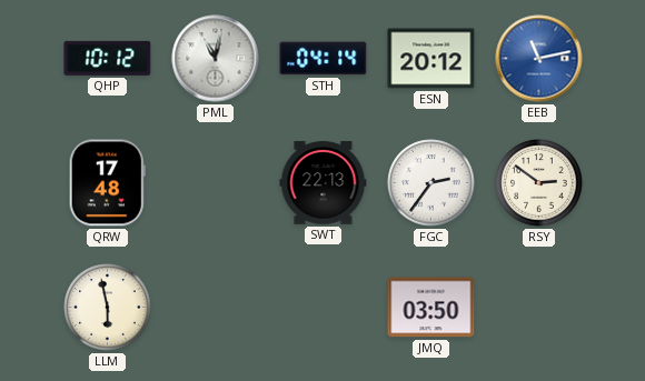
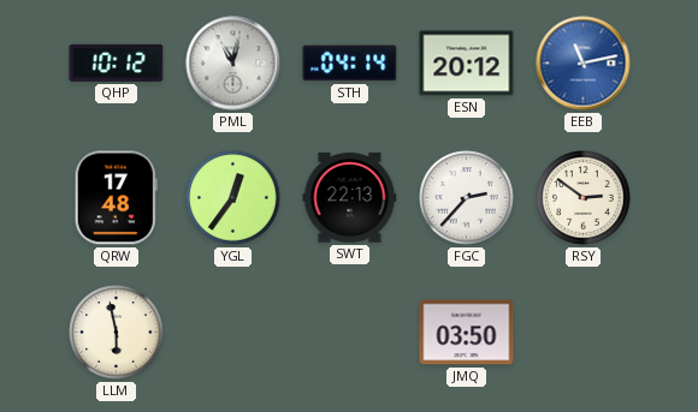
YGL: none -> 12:36 (233, 198)
FGC: 2:36 -> 2:37 (467, 198)
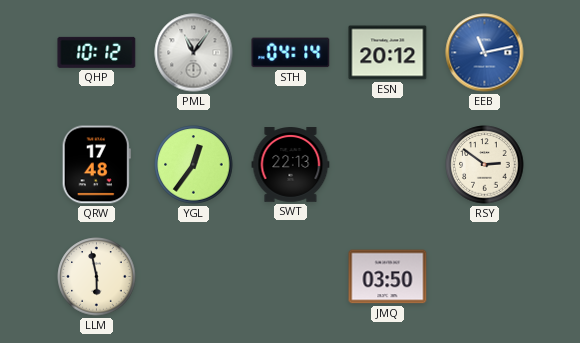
PML: 11:02 -> 11:06 (194, 53)
FGC: 2:37 -> none (467, 198)
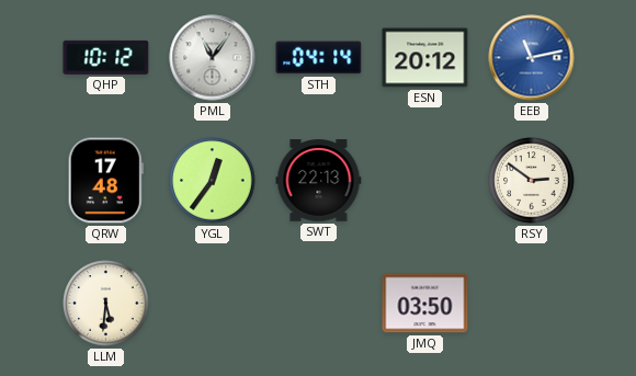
LLM: 5:58 -> 5:31 (106, 304)
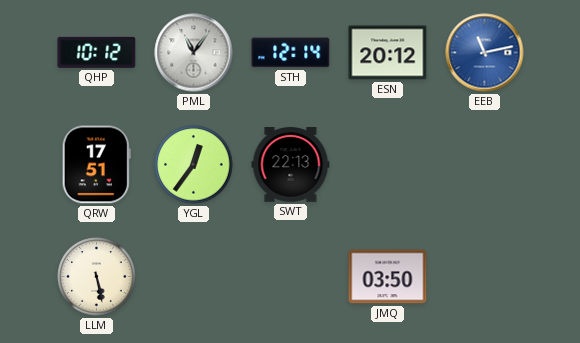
STH: 04:14 -> 12:14 (291, 53)
QRW: 17:48 -> 17:51 (96, 165)
RSY: 2:51 -> none (532, 181)
LLM: 5:31 -> 5:28 (97, 277)
